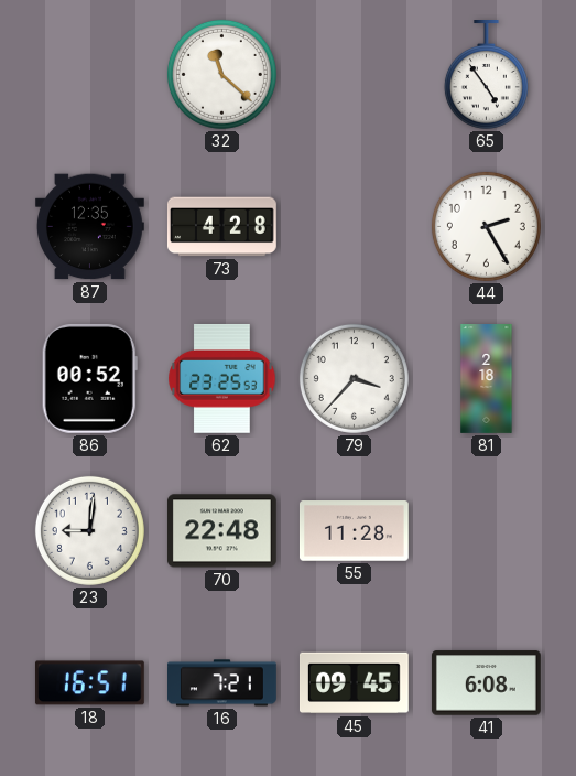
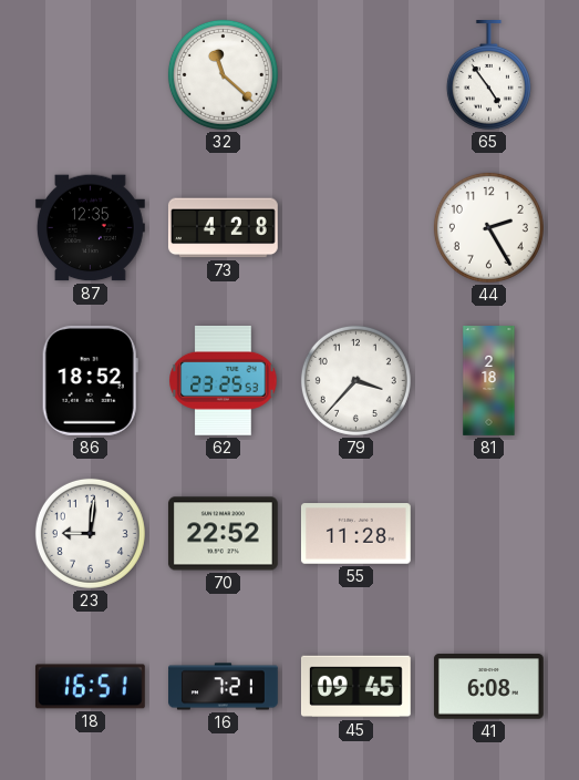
86: 00:52 -> 18:52 (90, 380)
70: 22:48 -> 22:52 (223, 534)
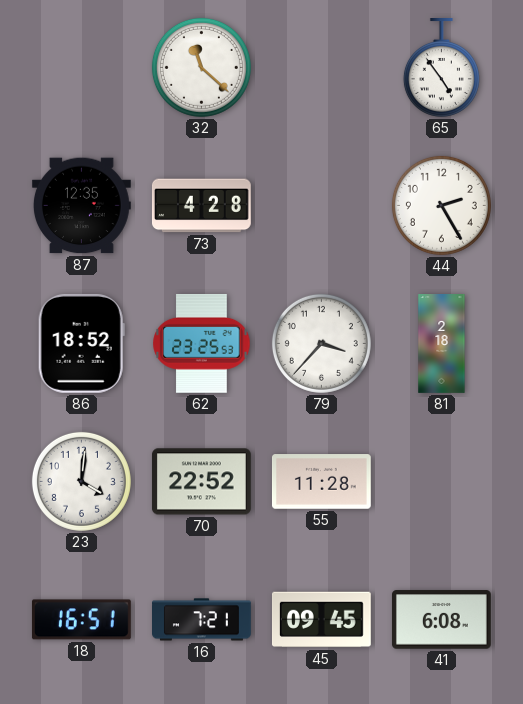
23: 9:01 -> 4:01 (81, 481)
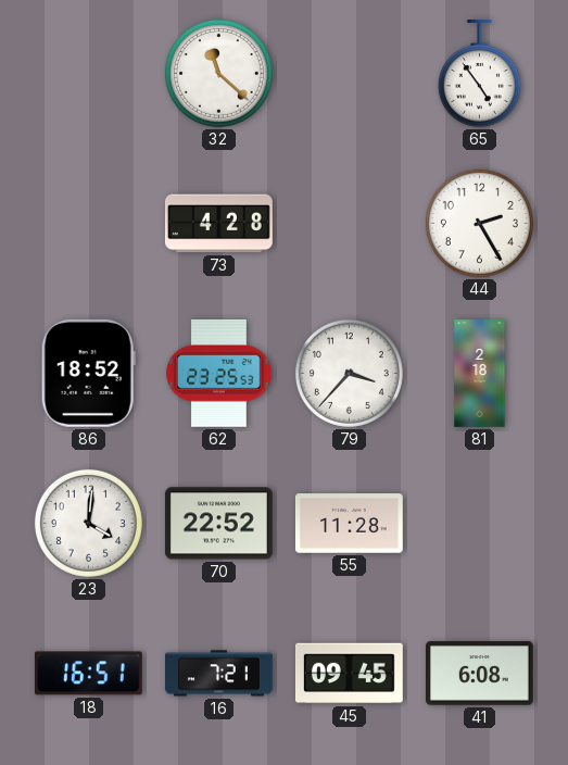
87: 12:35 -> none (82, 206)
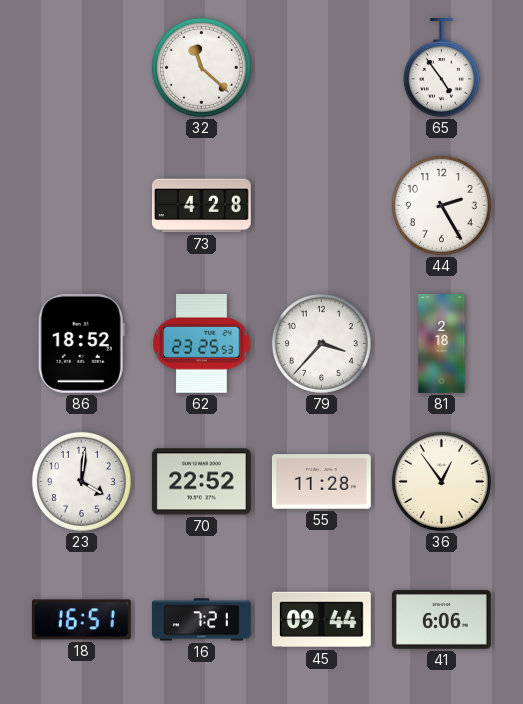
36: none -> 12:54 (441, 481)
45: 09:45 -> 09:44 (321, 620)
41: 6:08 -> 6:06 (441, 620)
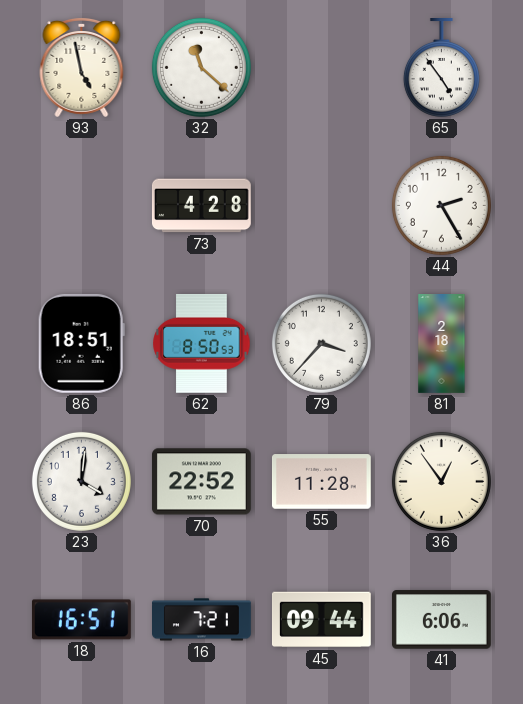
93: none -> 4:58 (82, 67)
86: 18:52 -> 18:51 (81, 343)
62: 23:25 -> 8:50 (202, 343)
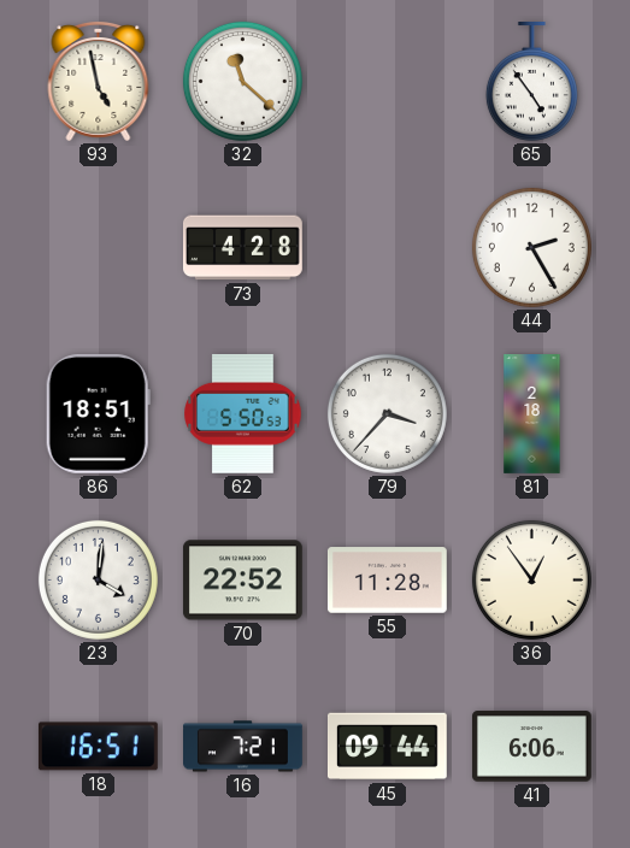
62: 8:50 -> 5:50 (243, 413)
